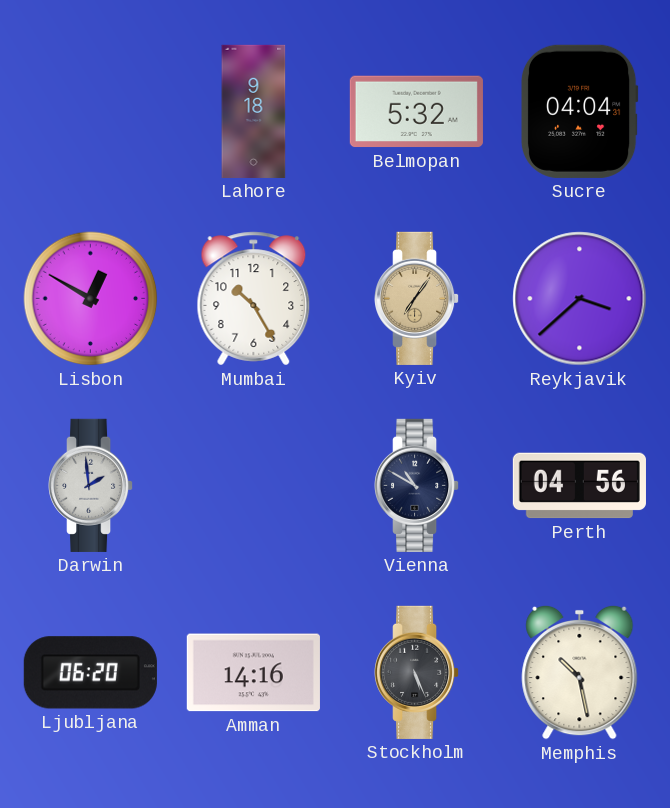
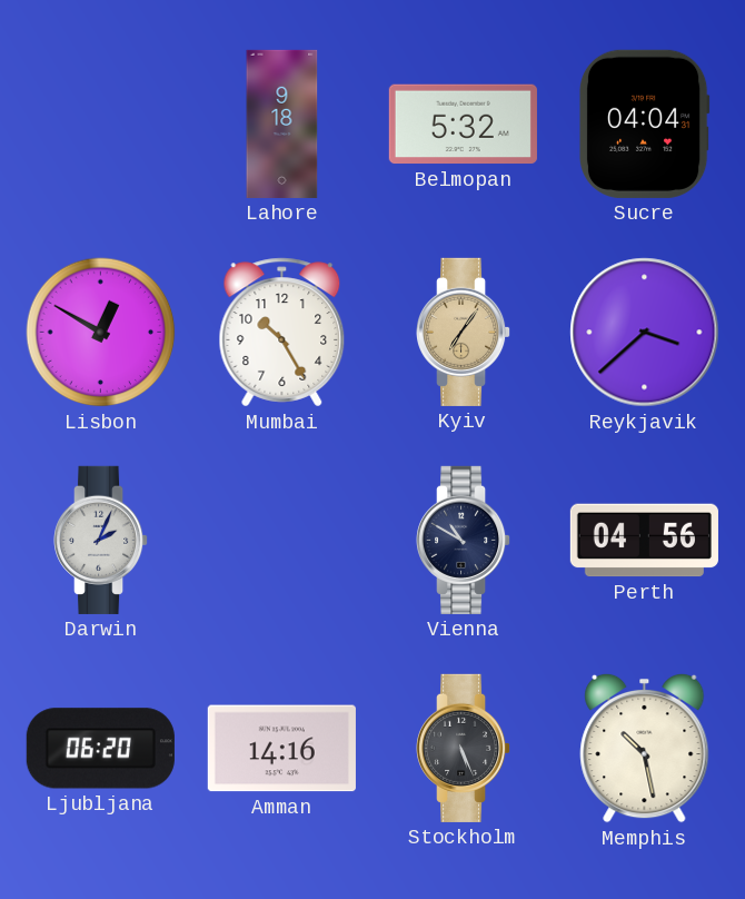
Darwin: 1:59 -> 2:04 (102, 540)
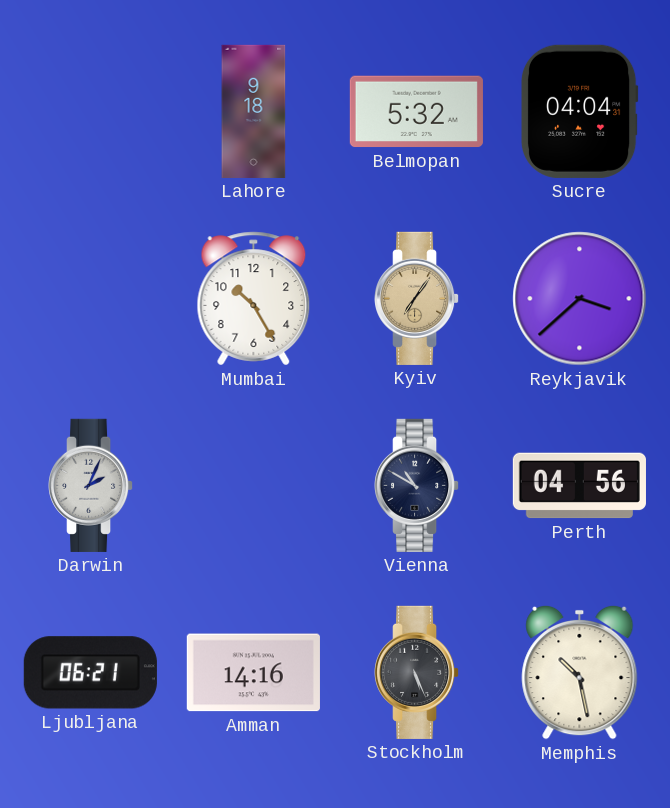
Lisbon: 12:50 -> none (101, 333)
Ljubljana: 06:20 -> 06:21 (90, 673)
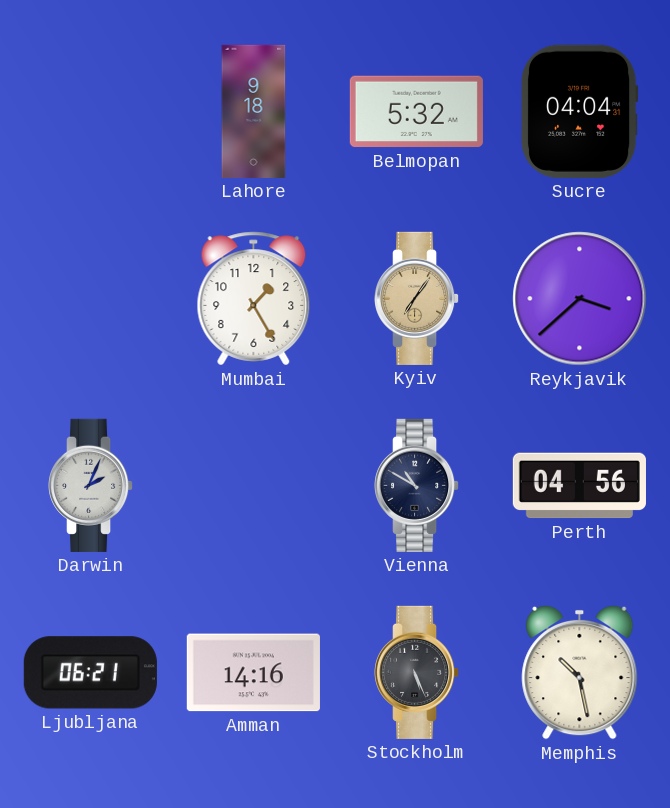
Mumbai: 10:25 -> 1:25 (254, 299)
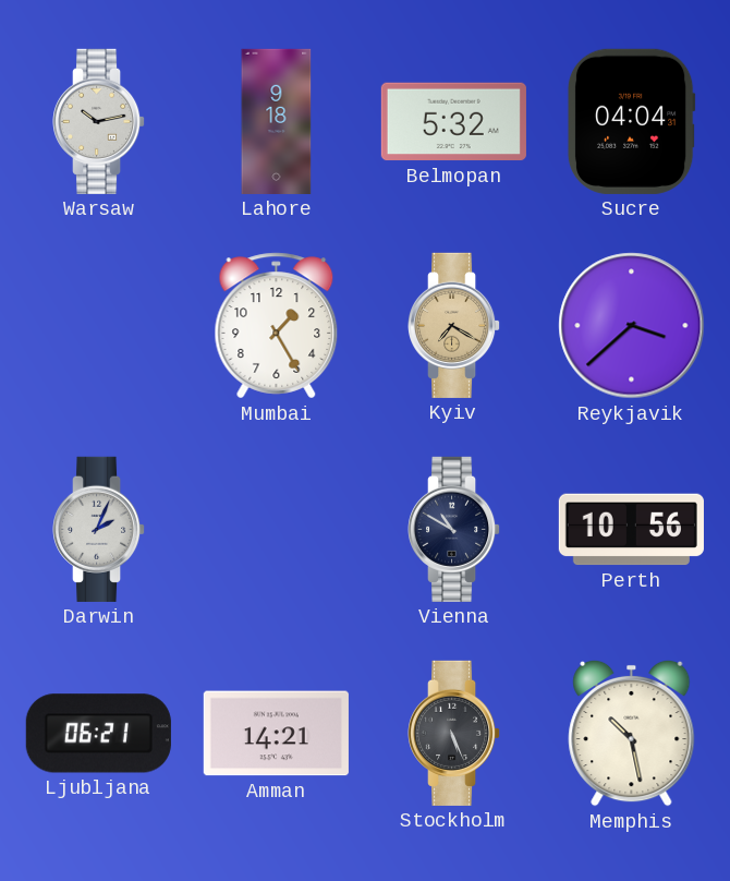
Warsaw: none -> 10:13 (100, 121)
Kyiv: 7:06 -> 7:20 (455, 325)
Perth: 04:56 -> 10:56 (631, 530)
Amman: 14:16 -> 14:21 (276, 734)
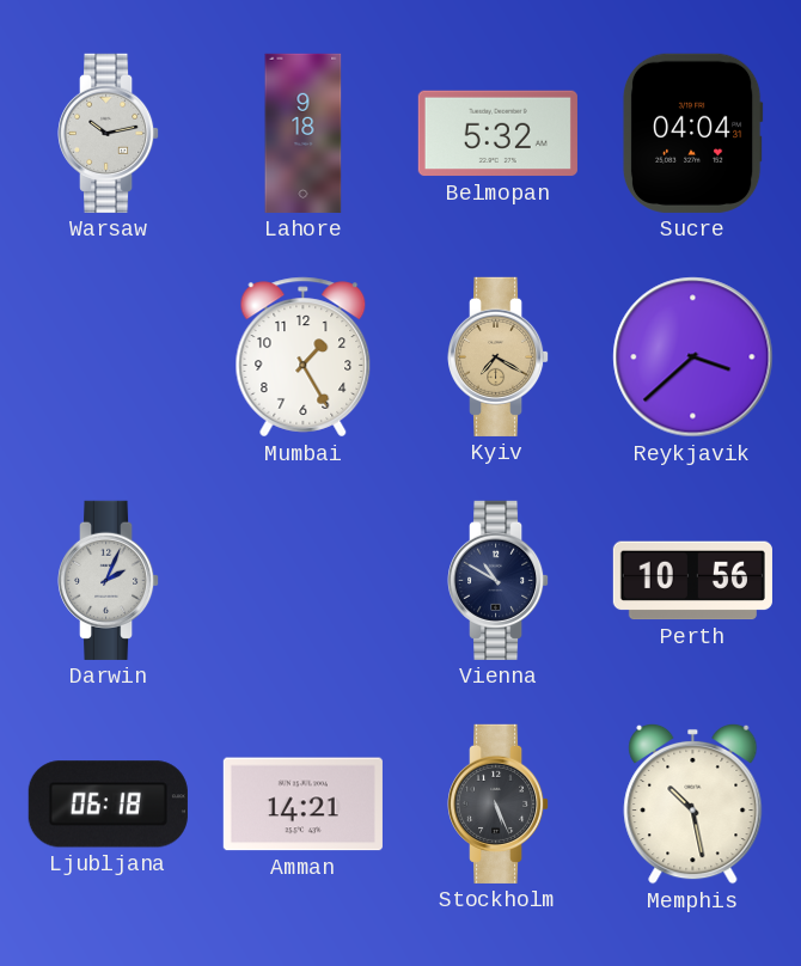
Ljubljana: 06:21 -> 06:18 (108, 805)
